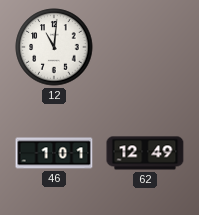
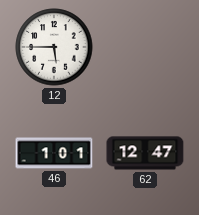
12: 11:01 -> 5:45 (54, 47)
62: 12:49 -> 12:47 (145, 153)
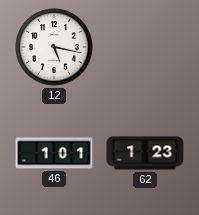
12: 5:45 -> 5:17 (54, 47)
62: 12:47 -> 1:23 (145, 153)
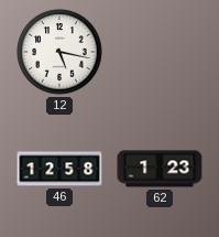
46: 1:01 -> 12:58 (59, 169)
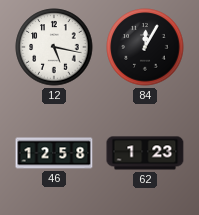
84: none -> 12:05 (145, 47)
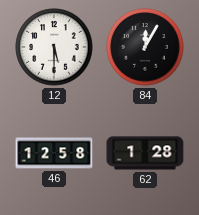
12: 5:17 -> 5:30 (54, 47)
62: 1:23 -> 1:28 (145, 153)
